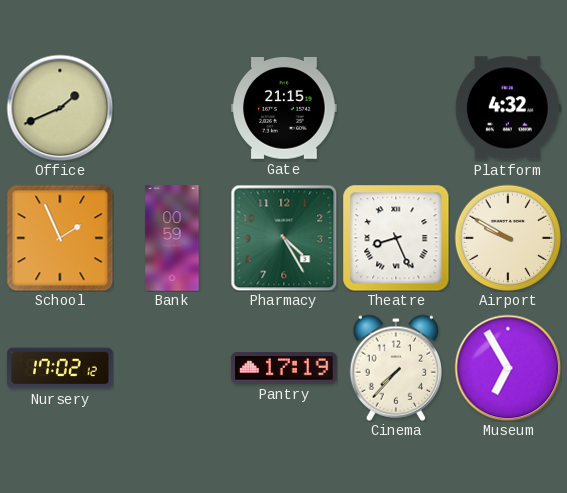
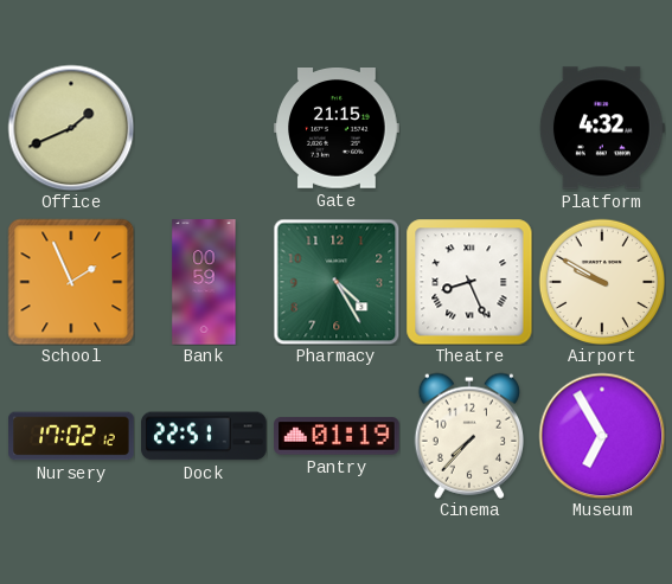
Dock: none -> 22:51 (204, 436)
Pantry: 17:19 -> 01:19 (337, 436)
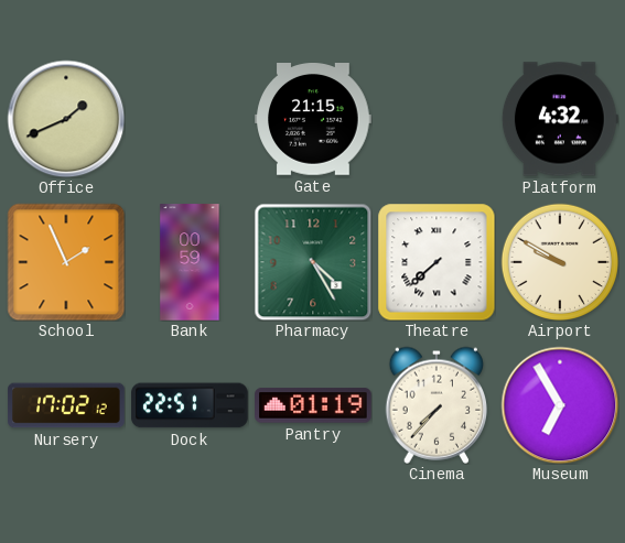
Theatre: 8:26 -> 7:38 (437, 262)
